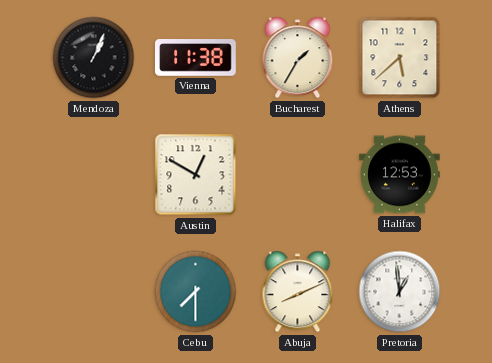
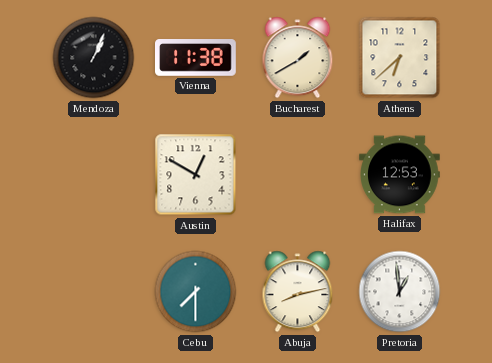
Bucharest: 1:35 -> 1:40 (298, 58)
Athens: 5:38 -> 6:38 (400, 58)
Abuja: 8:11 -> 8:13 (298, 292)
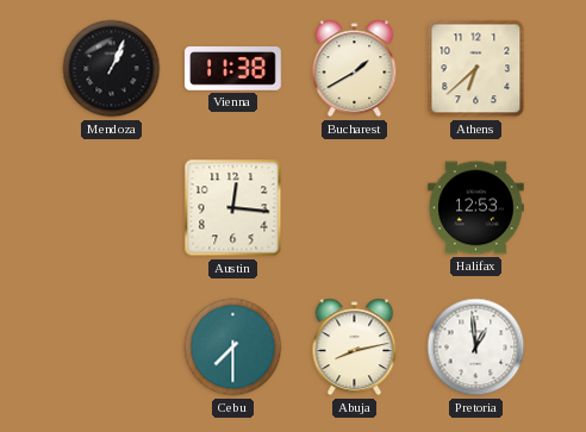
Austin: 12:50 -> 12:16 (233, 208)
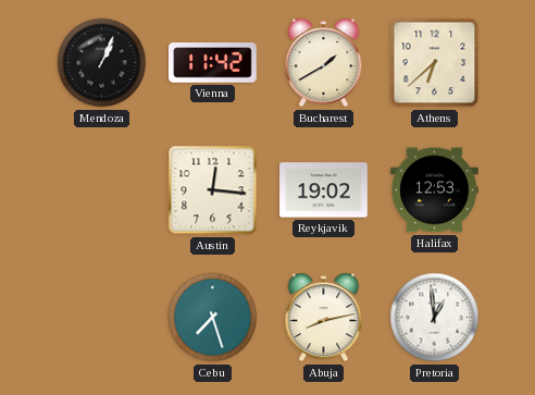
Vienna: 11:38 -> 11:42 (213, 63)
Reykjavik: none -> 19:02 (324, 190)
Cebu: 7:30 -> 7:27 (213, 318)
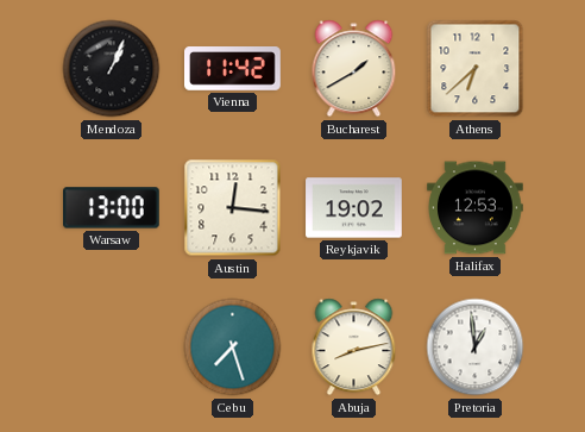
Warsaw: none -> 13:00 (112, 208)
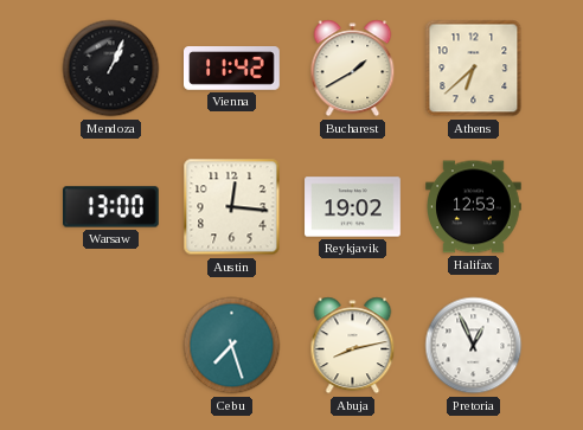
Pretoria: 12:59 -> 12:56 (474, 346)
